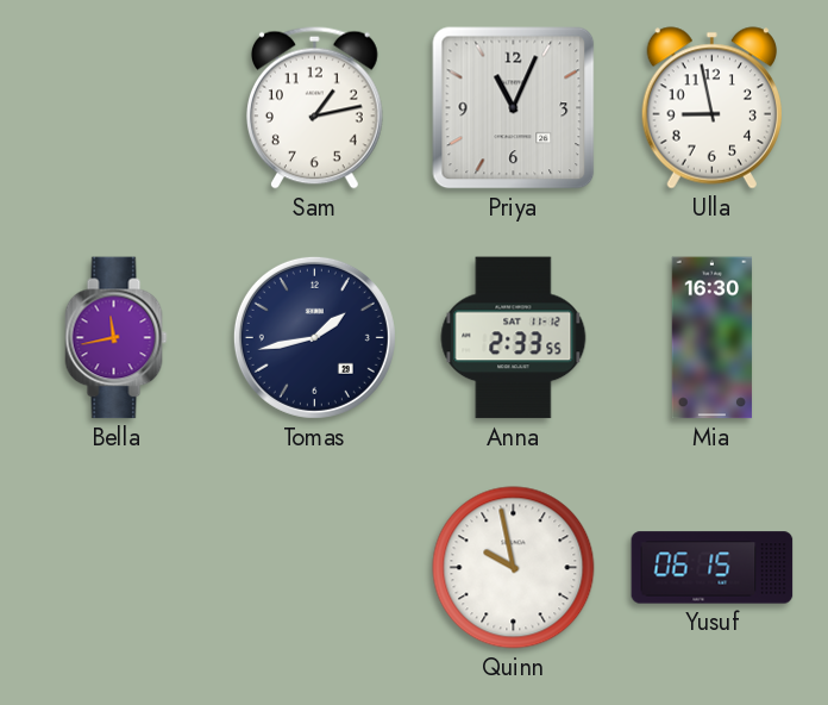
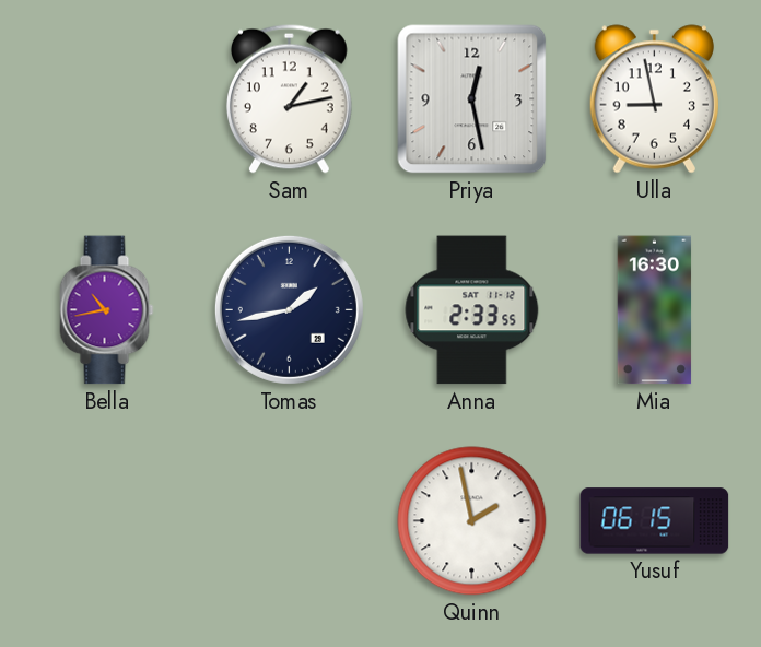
Priya: 11:04 -> 12:28 (472, 99)
Bella: 11:43 -> 10:43 (107, 310)
Quinn: 9:58 -> 1:58 (472, 521)
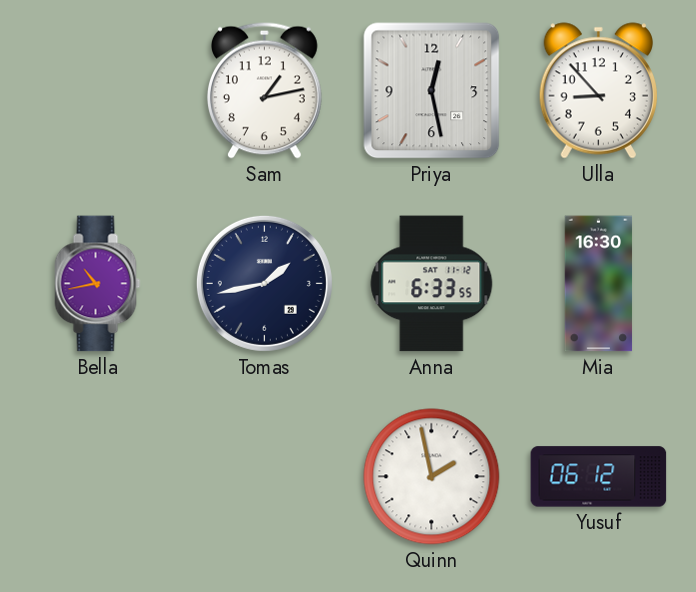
Ulla: 8:58 -> 8:53 (598, 91)
Anna: 2:33 -> 6:33 (432, 284)
Yusuf: 06:15 -> 06:12 (599, 477)
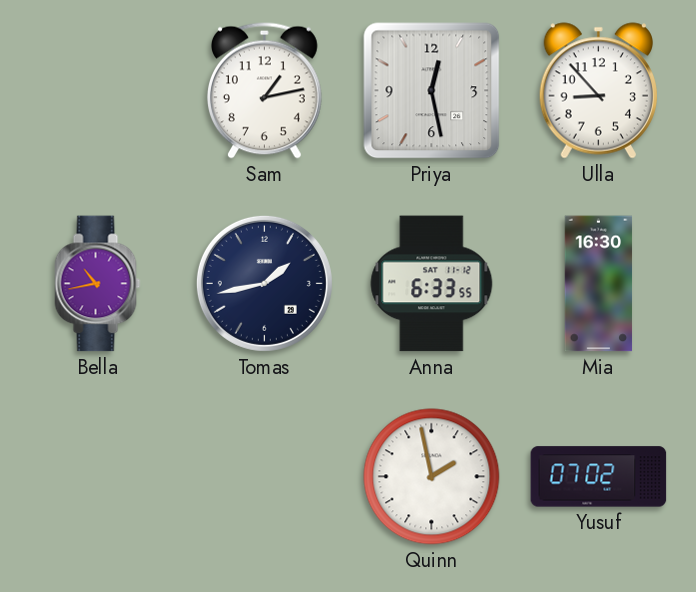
Yusuf: 06:12 -> 07:02 (599, 477)
